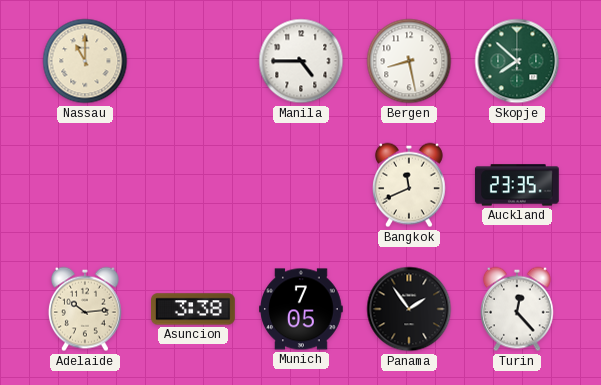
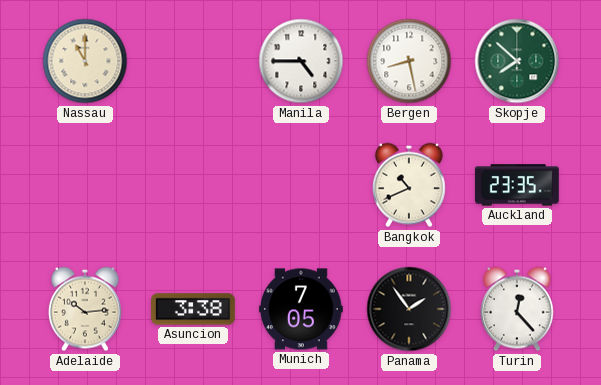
Bangkok: 11:41 -> 10:41 (409, 185)
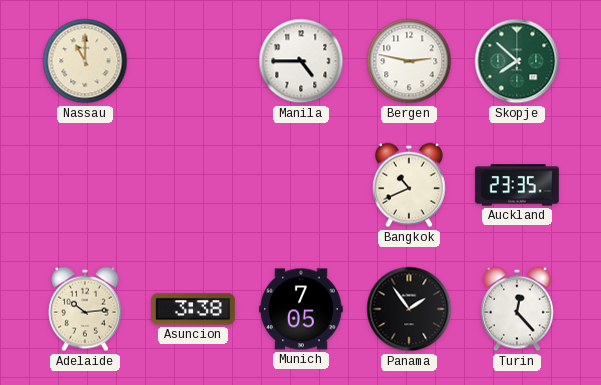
Bergen: 8:28 -> 2:47 (409, 61)
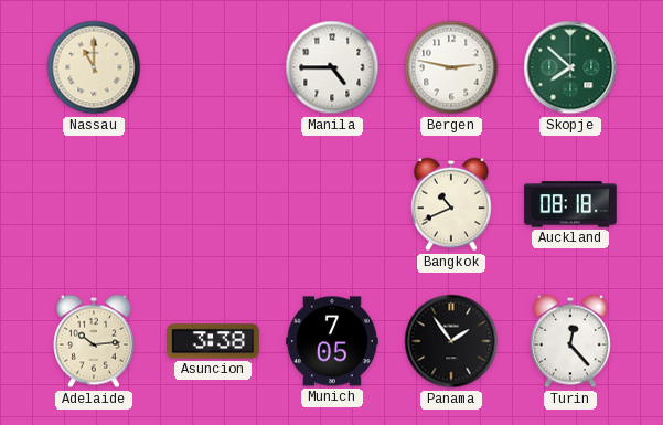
Auckland: 23:35 -> 08:18 (570, 204)
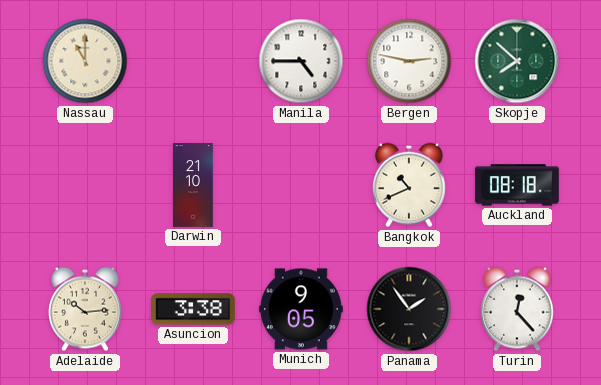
Darwin: none -> 21:10 (193, 185)
Munich: 7:05 -> 9:05 (302, 309)
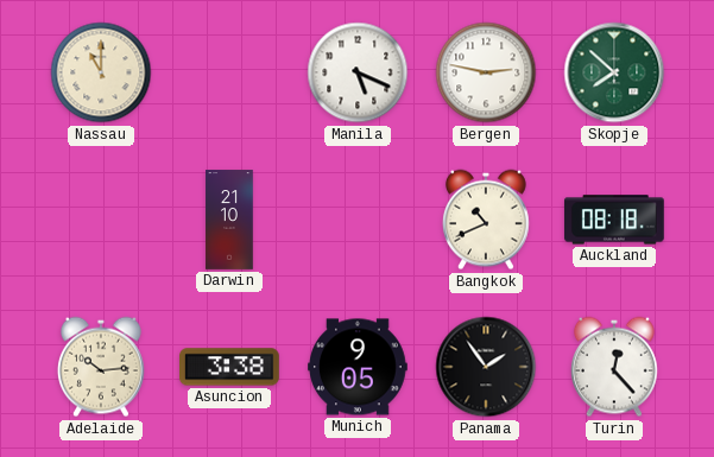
Manila: 4:45 -> 5:19 (358, 72)
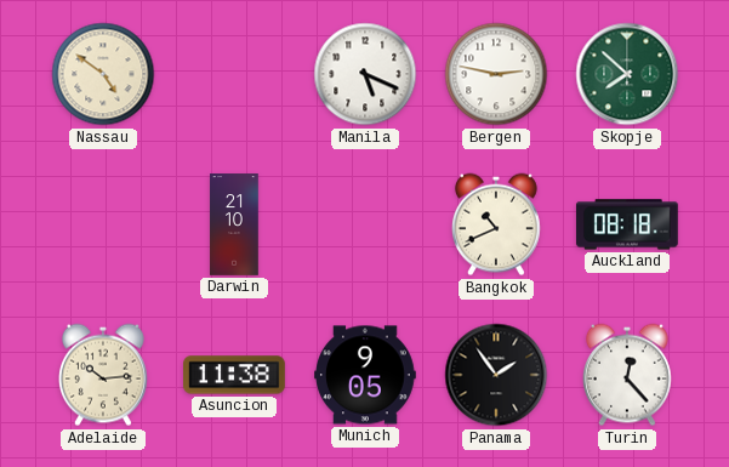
Nassau: 11:00 -> 4:51 (103, 74)
Asuncion: 3:38 -> 11:38 (235, 375)
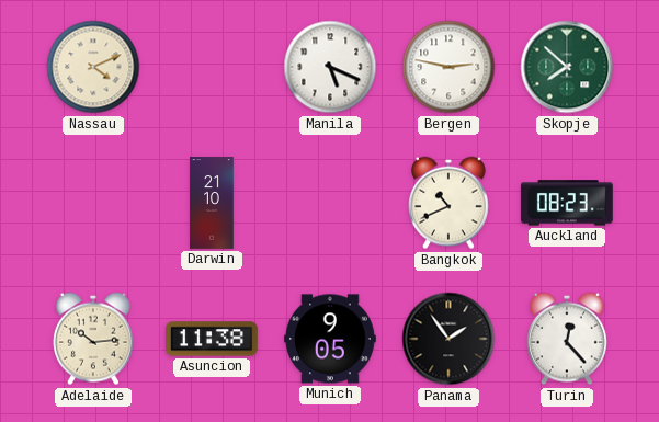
Nassau: 4:51 -> 4:11 (93, 67)
Auckland: 08:18 -> 08:23 (567, 203)
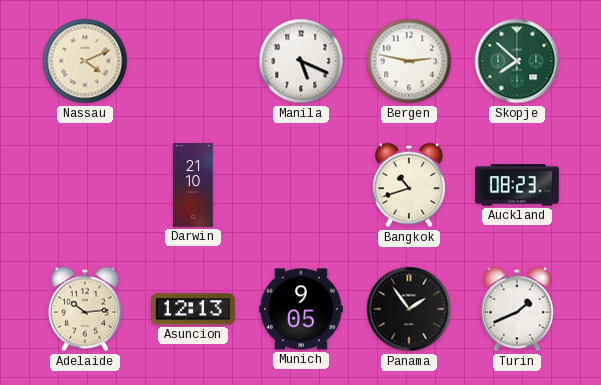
Bangkok: 10:41 -> 10:42 (409, 185)
Asuncion: 11:38 -> 12:13 (194, 309)
Turin: 12:23 -> 1:41 (517, 309)
